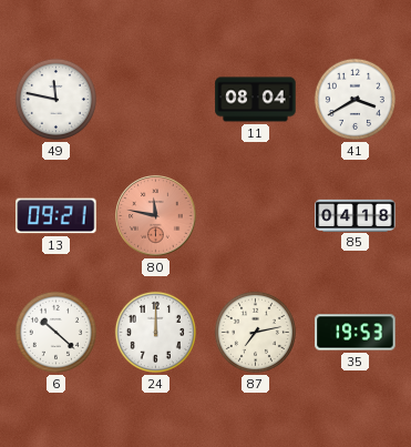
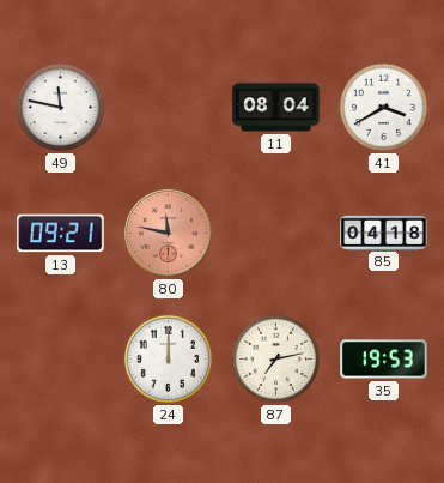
6: 10:22 -> none (55, 332)
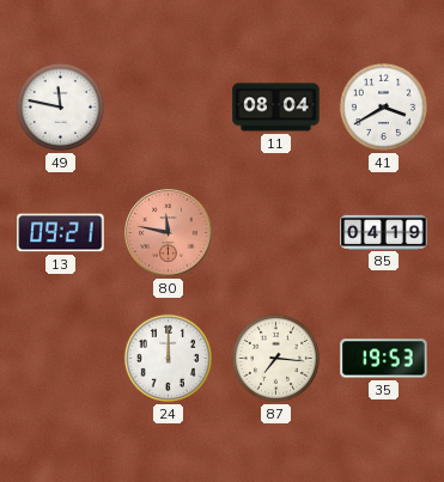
85: 04:18 -> 04:19 (384, 232)
87: 7:13 -> 7:16 (275, 358)
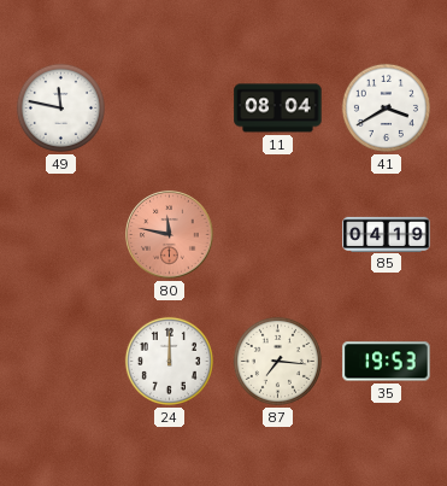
13: 09:21 -> none (61, 233)
